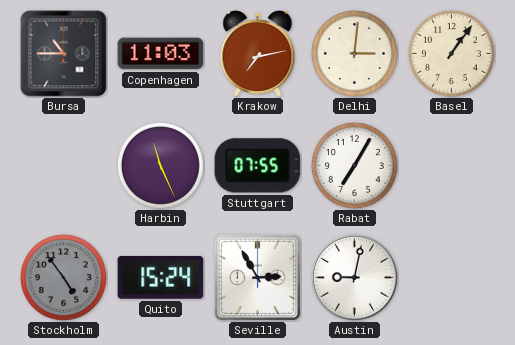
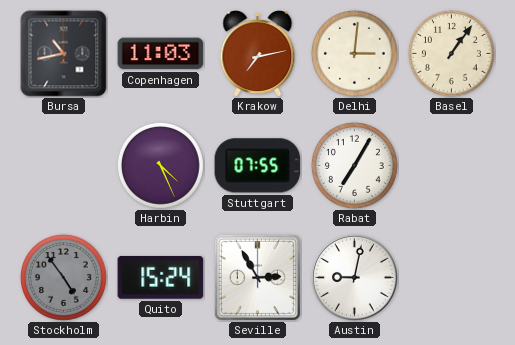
Bursa: 10:45 -> 10:43 (64, 54)
Harbin: 11:26 -> 4:26 (161, 166)
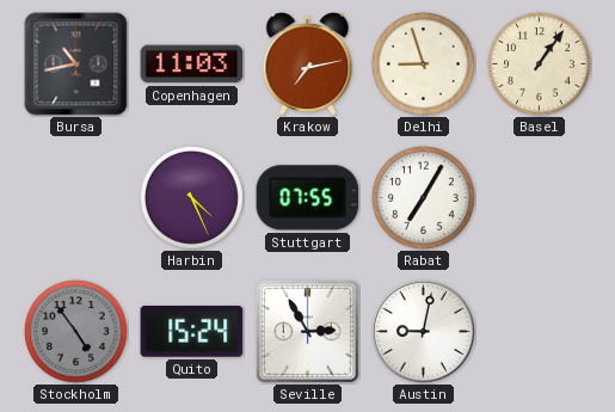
Delhi: 3:01 -> 8:57 (424, 64)
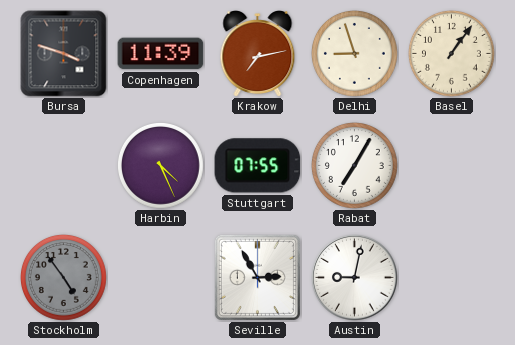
Bursa: 10:43 -> 3:48 (64, 54)
Copenhagen: 11:03 -> 11:39 (161, 54)
Quito: 15:24 -> none (192, 331)
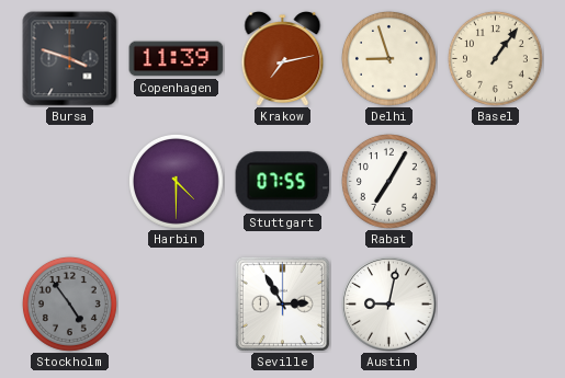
Harbin: 4:26 -> 4:30 (177, 182)
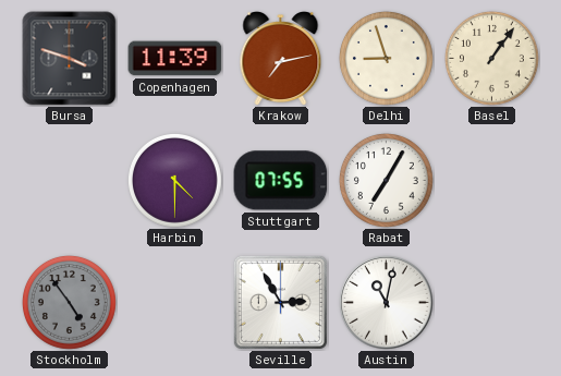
Austin: 9:02 -> 11:02 (387, 303)
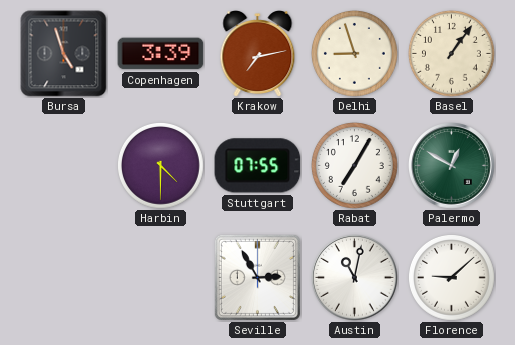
Bursa: 3:48 -> 4:57 (64, 54)
Copenhagen: 11:39 -> 3:39 (161, 54)
Palermo: none -> 12:50 (452, 166)
Stockholm: 4:54 -> none (70, 303)
Florence: none -> 9:08 (452, 278)
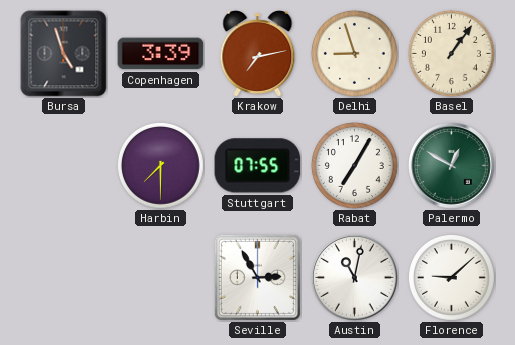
Harbin: 4:30 -> 7:30 (161, 166)
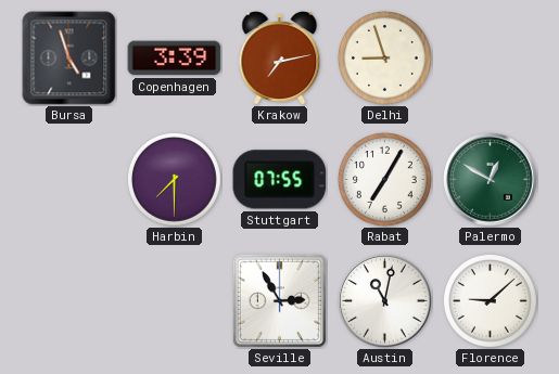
Basel: 1:06 -> none (452, 54)
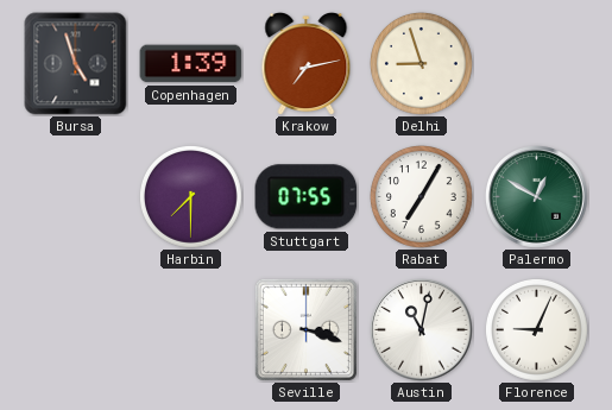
Copenhagen: 3:39 -> 1:39 (191, 64)
Seville: 2:55 -> 3:18 (305, 329)
Florence: 9:08 -> 9:04 (537, 330)
